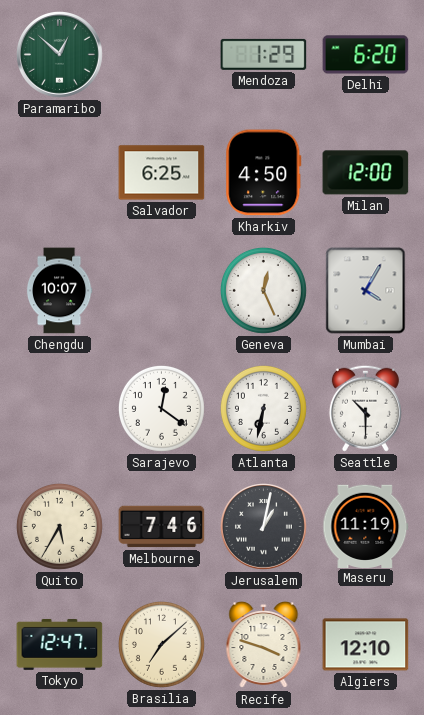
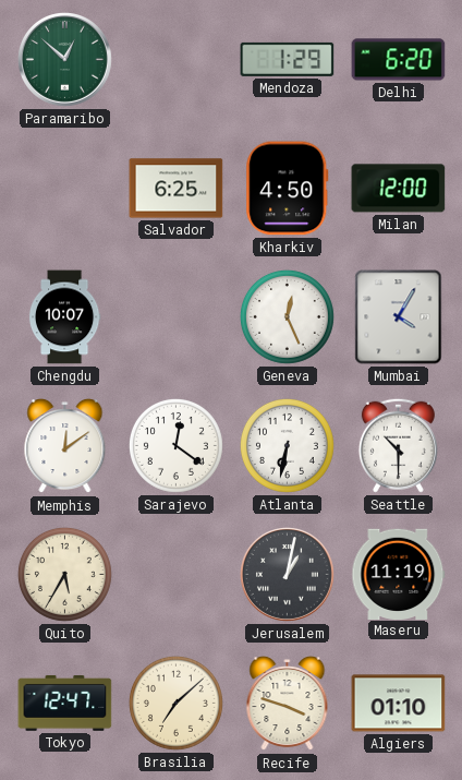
Memphis: none -> 12:09 (65, 446)
Melbourne: 7:46 -> none (162, 527)
Algiers: 12:10 -> 01:10 (399, 704)
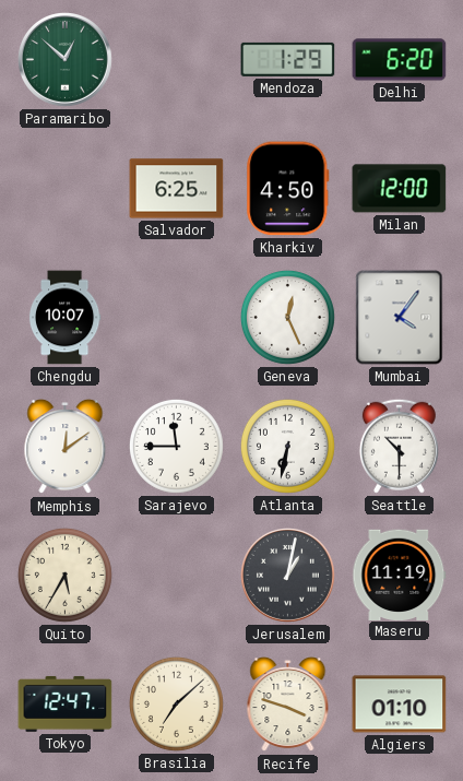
Mumbai: 4:05 -> 4:06 (400, 318)
Sarajevo: 12:21 -> 11:45 (176, 446)
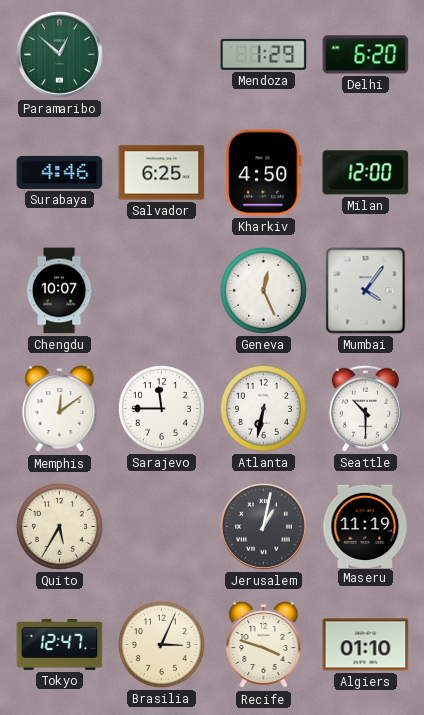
Surabaya: none -> 4:46 (60, 172)
Brasilia: 7:08 -> 3:04 (161, 644)
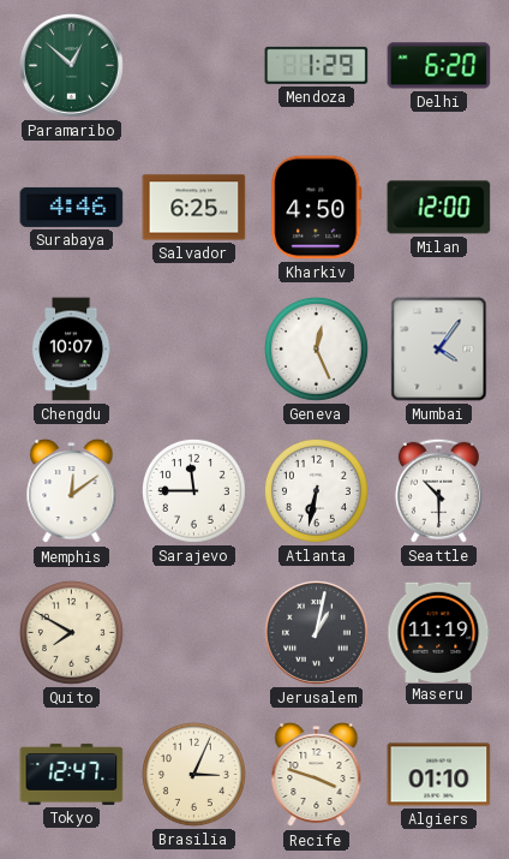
Quito: 5:35 -> 7:50 (71, 632)
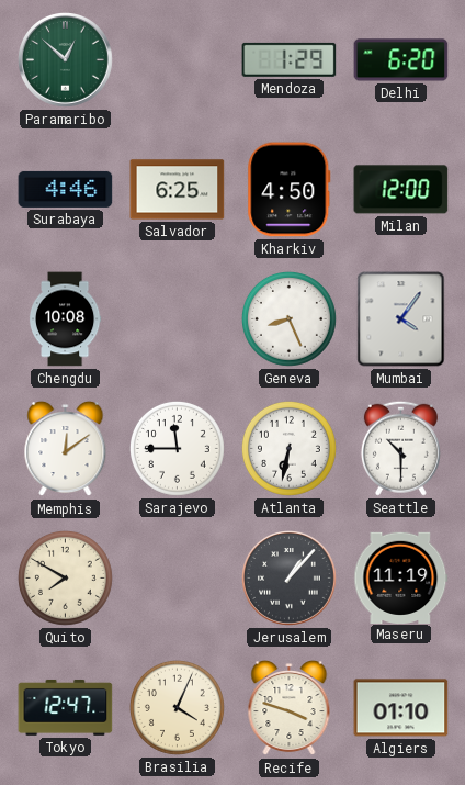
Chengdu: 10:07 -> 10:08 (65, 319)
Geneva: 12:26 -> 8:26 (288, 318)
Jerusalem: 1:02 -> 1:07 (290, 579)
Brasilia: 3:04 -> 4:04 (177, 707)
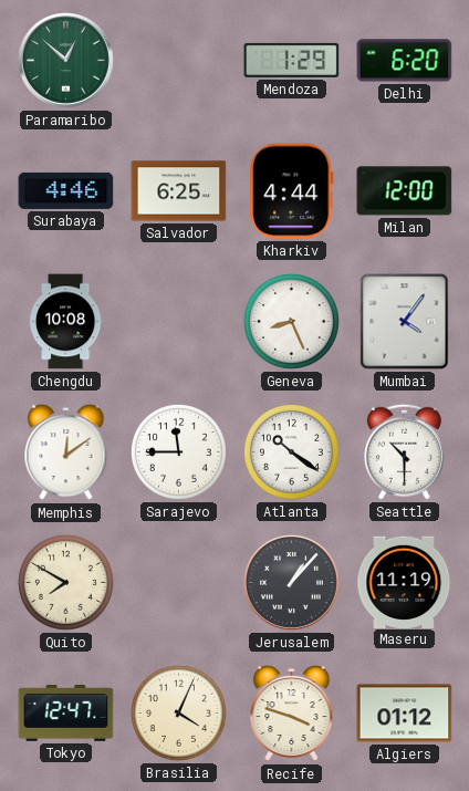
Kharkiv: 4:50 -> 4:44 (292, 191)
Atlanta: 6:32 -> 10:21 (291, 451)
Algiers: 01:10 -> 01:12 (405, 714)
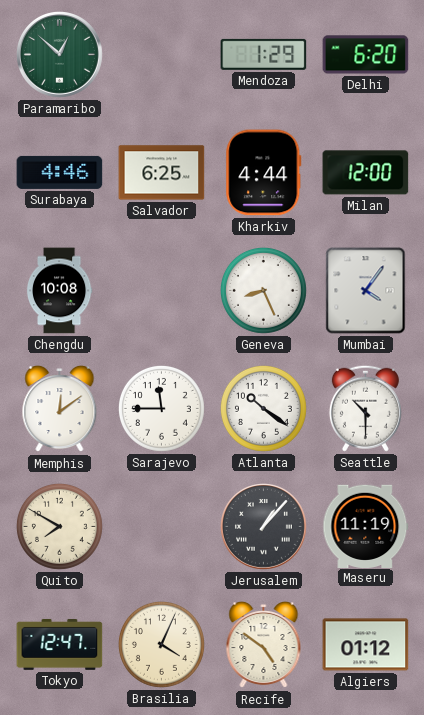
Recife: 3:48 -> 4:51 (264, 645)
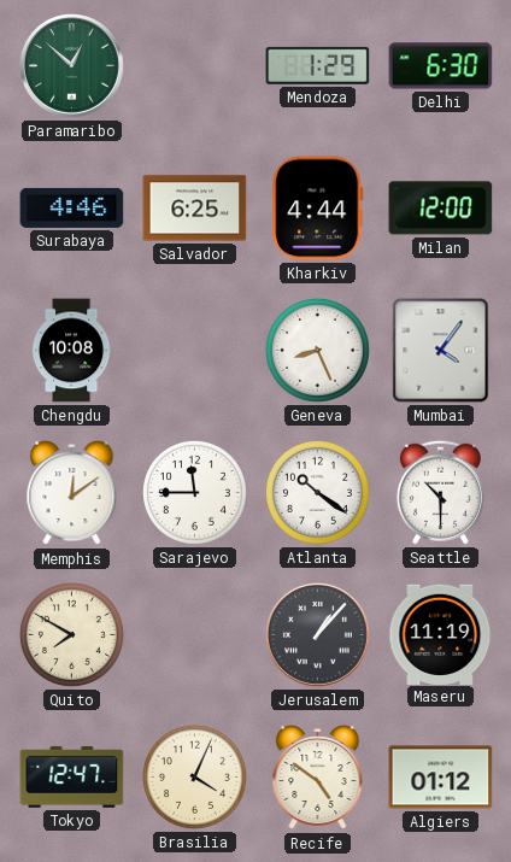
Delhi: 6:20 -> 6:30 (441, 66)
